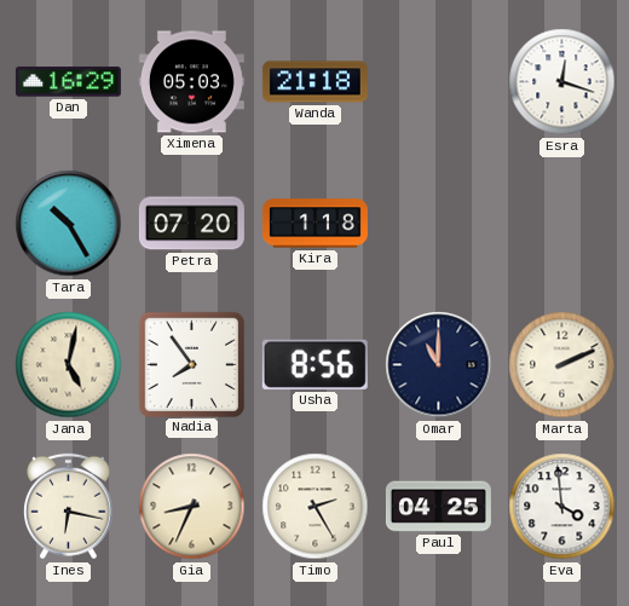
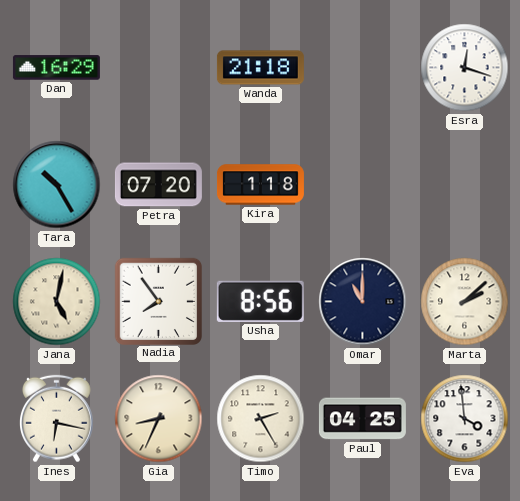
Ximena: 05:03 -> none (191, 82)
Marta: 2:11 -> 2:08 (465, 302)
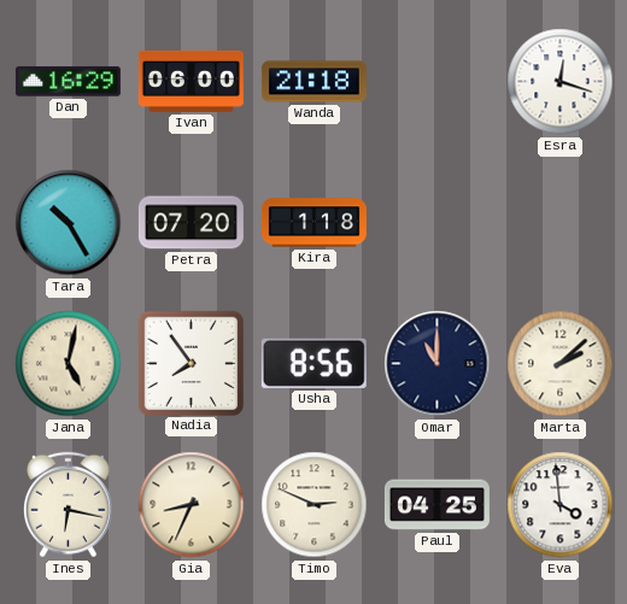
Ivan: none -> 06:00 (191, 81)
Timo: 2:25 -> 2:49 (315, 505)
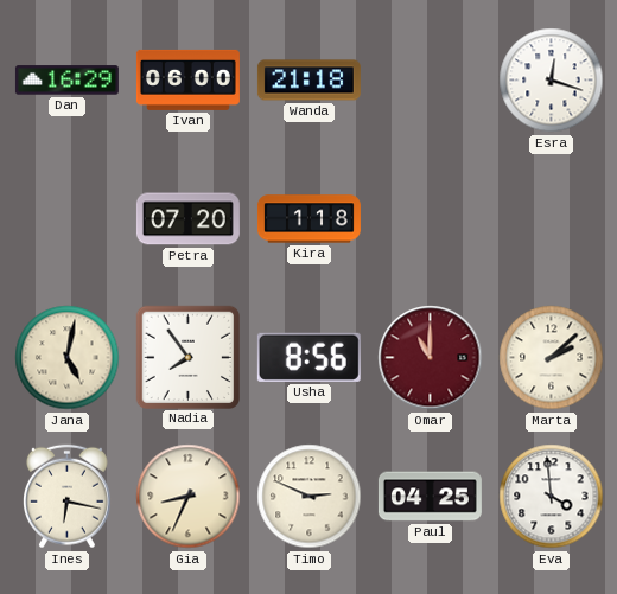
Tara: 10:25 -> none (69, 223)
Omar dial: navy -> burgundy (431, 358)
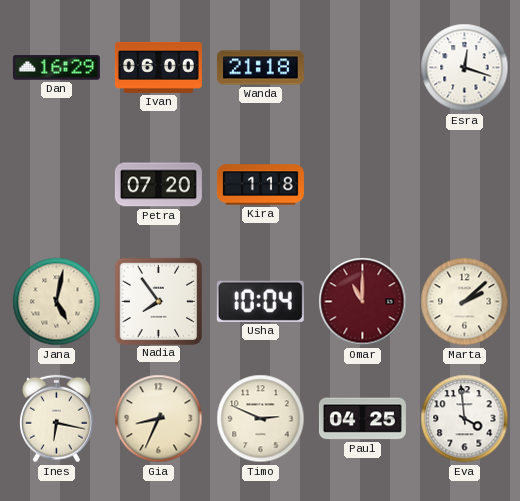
Usha: 8:56 -> 10:04 (260, 301)
